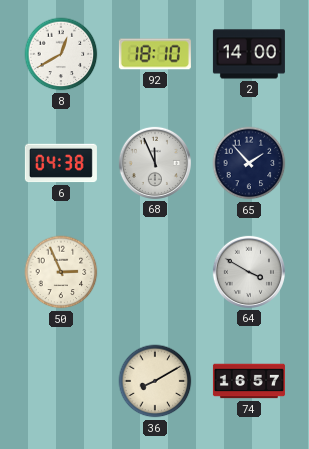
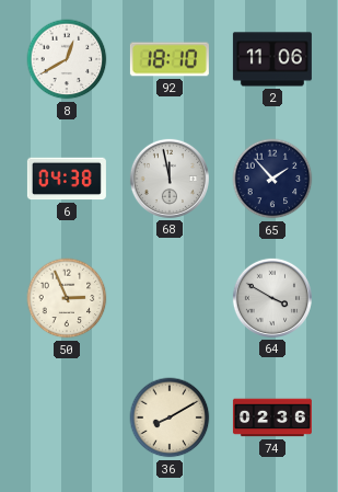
2: 14:00 -> 11:06 (272, 59)
68: 11:56 -> 11:58 (170, 179)
74: 16:57 -> 02:36 (272, 417)
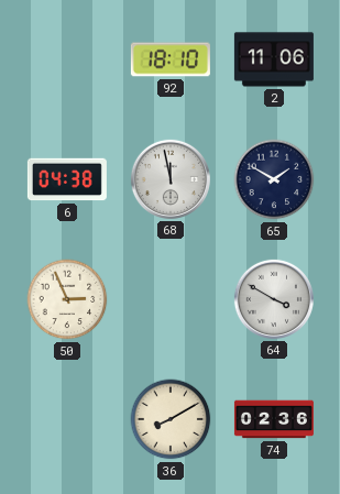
8: 12:40 -> none (67, 59)
65: 1:53 -> 1:50 (274, 179)
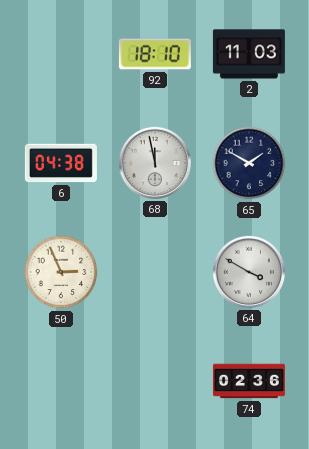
2: 11:06 -> 11:03 (249, 54)
36: 8:10 -> none (171, 419)
